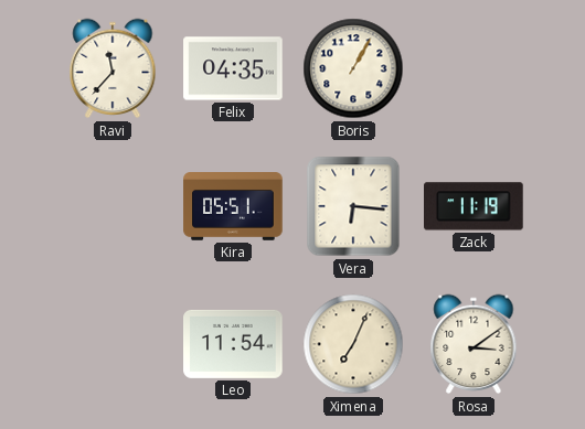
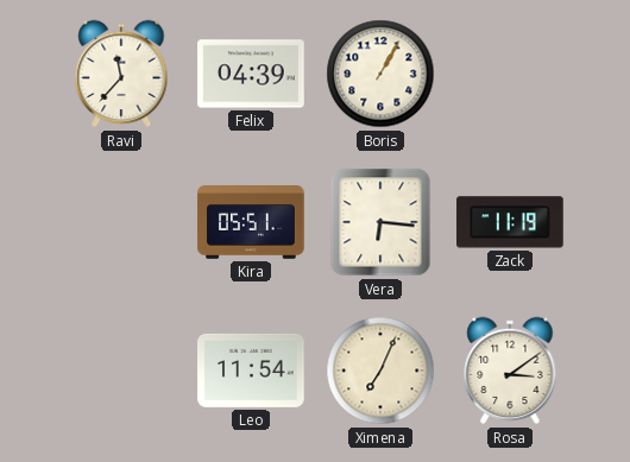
Felix: 04:35 -> 04:39 (251, 74)
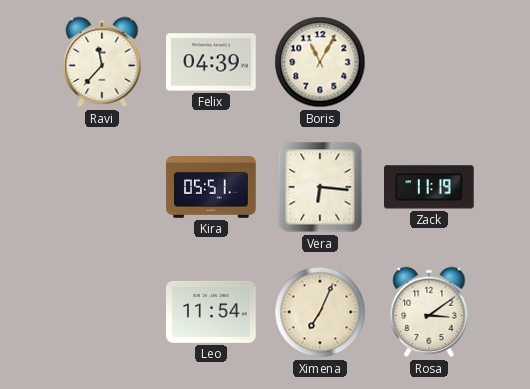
Boris: 1:05 -> 11:05 (320, 62)
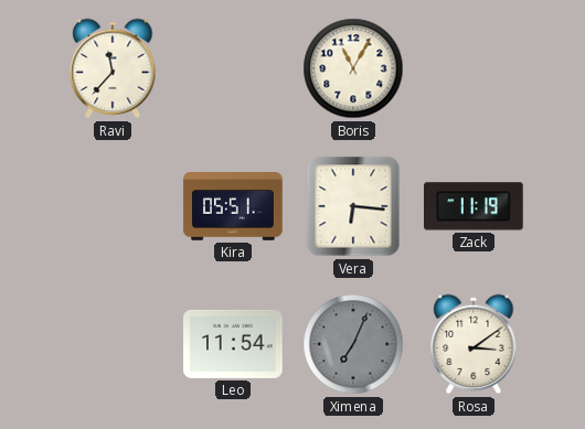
Felix: 04:39 -> none (211, 62)
Ximena dial: cream -> grey (353, 344)
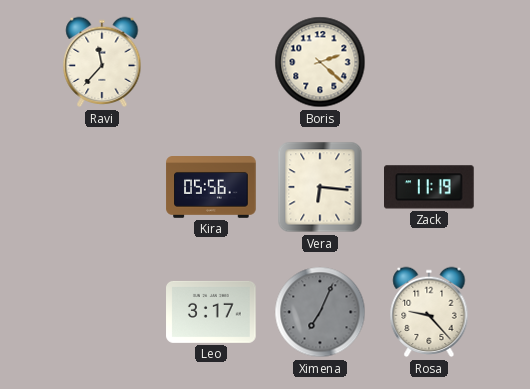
Boris: 11:05 -> 2:22 (320, 62)
Kira: 05:51 -> 05:56 (211, 188)
Leo: 11:54 -> 3:17 (211, 312)
Rosa: 3:09 -> 9:23 (429, 312)
